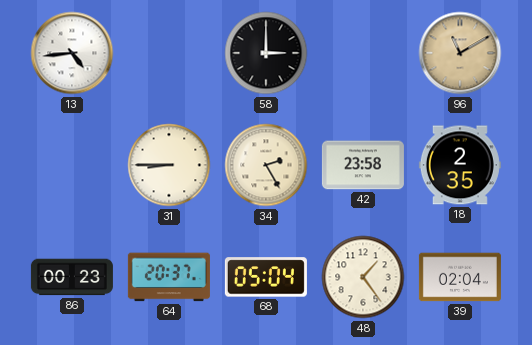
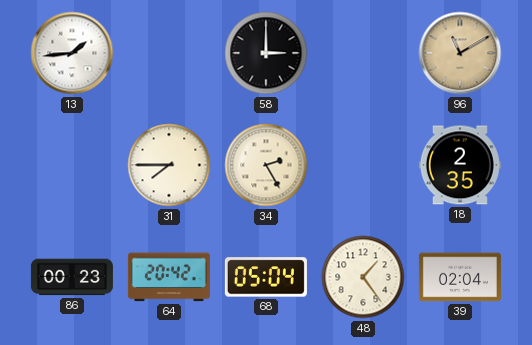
13: 4:44 -> 1:44 (72, 53)
31: 8:45 -> 7:45 (169, 165)
42: 23:58 -> none (363, 165)
64: 20:37 -> 20:42 (169, 277)
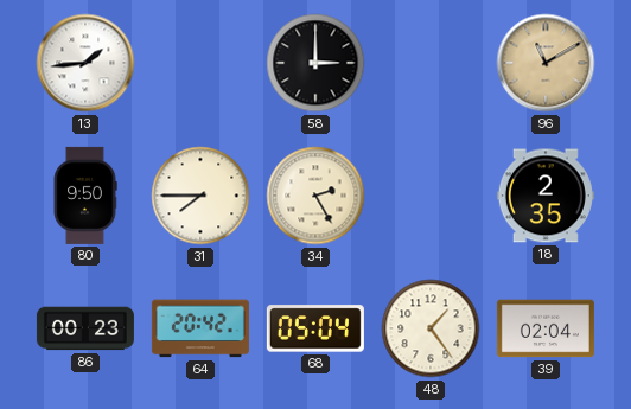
80: none -> 9:50 (85, 196)
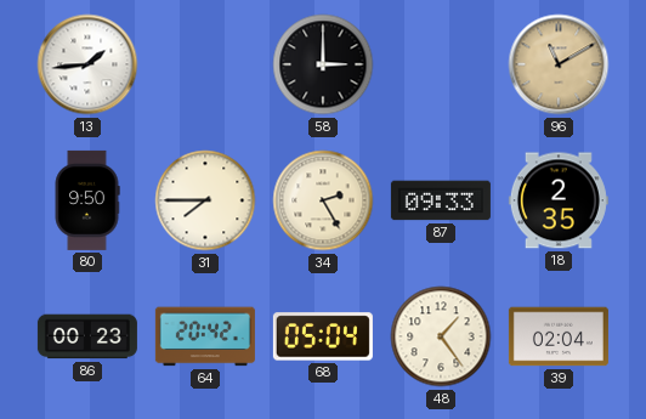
87: none -> 09:33 (441, 200)
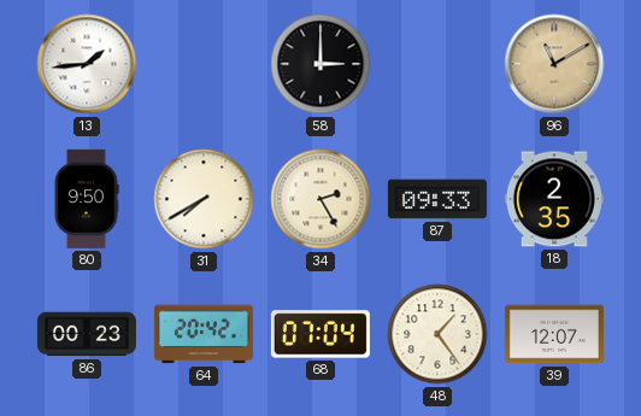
31: 7:45 -> 7:40 (204, 199)
68: 05:04 -> 07:04 (320, 334)
39: 02:04 -> 12:07 (554, 334)
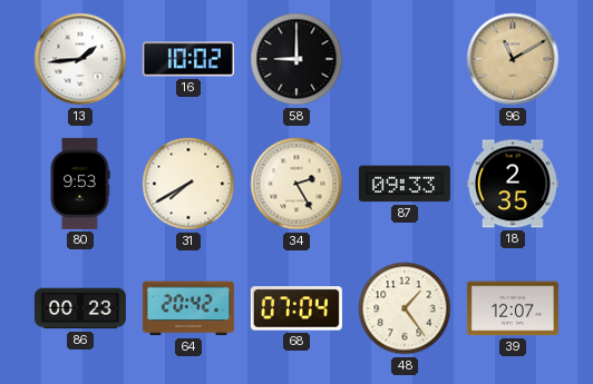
16: none -> 10:02 (188, 59)
58: 3:00 -> 9:00 (296, 59)
80: 9:50 -> 9:53 (80, 184)
